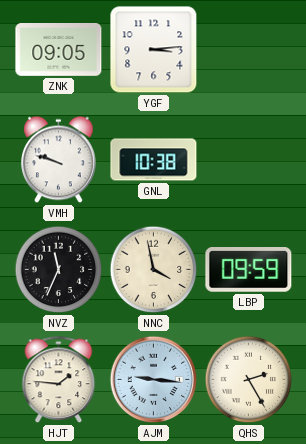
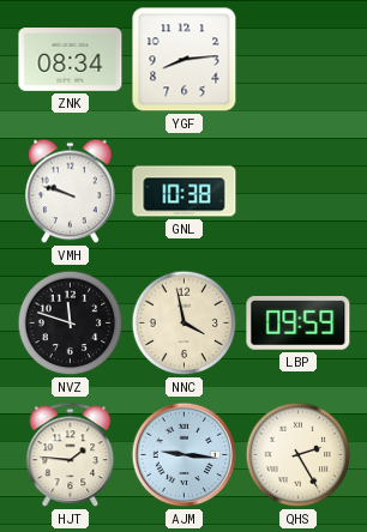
ZNK: 09:05 -> 08:34 (71, 60)
YGF: 3:14 -> 8:14 (185, 60)
NVZ: 11:34 -> 11:48 (71, 324)
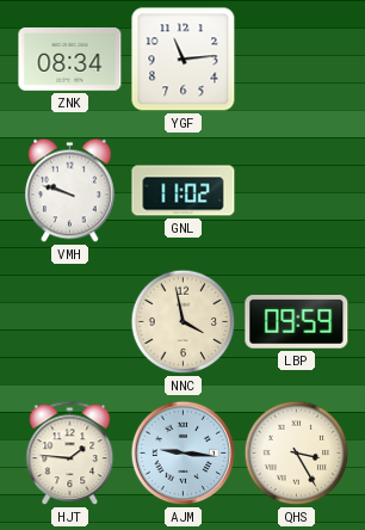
YGF: 8:14 -> 11:14 (184, 60)
GNL: 10:38 -> 11:02 (184, 191)
NVZ: 11:48 -> none (71, 324)
QHS: 2:25 -> 3:25 (297, 454)
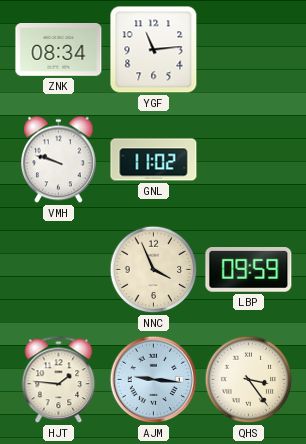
NNC: 3:58 -> 3:56 (154, 270)
QHS: 3:25 -> 3:24 (249, 380)
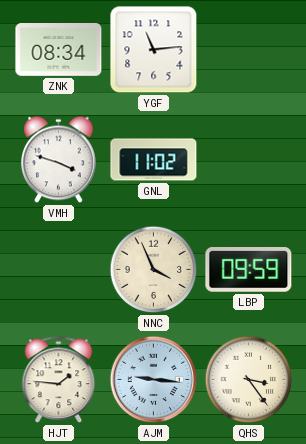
VMH: 9:48 -> 3:48 (59, 160)
